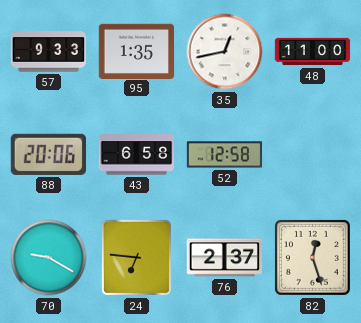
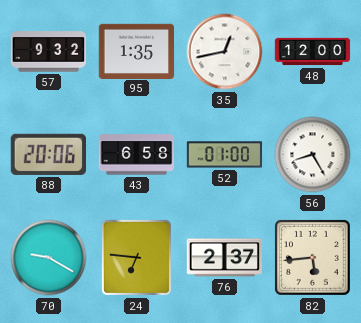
57: 9:33 -> 9:32 (49, 52)
48: 11:00 -> 12:00 (313, 52)
52: 12:58 -> 01:00 (225, 155)
56: none -> 8:25 (313, 155)
82: 12:27 -> 5:44 (312, 257)
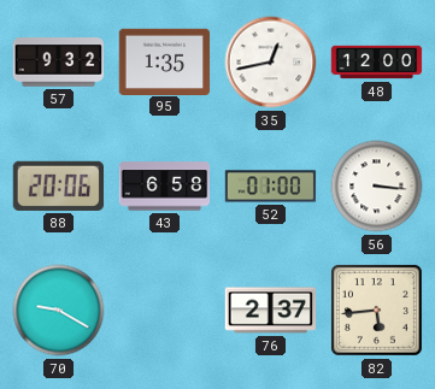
56: 8:25 -> 3:16 (377, 187)
24: 6:46 -> none (136, 257)
